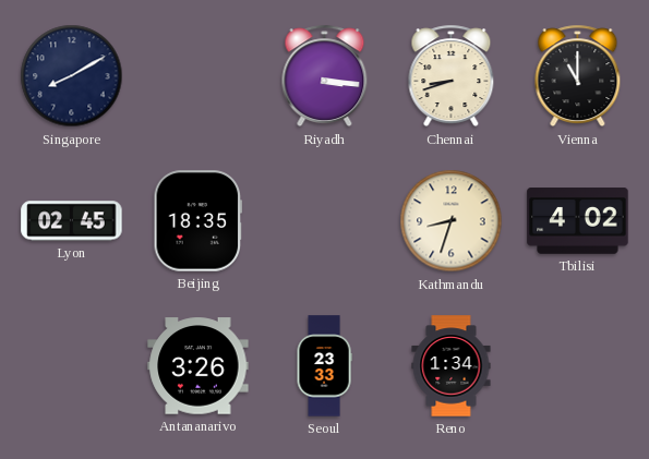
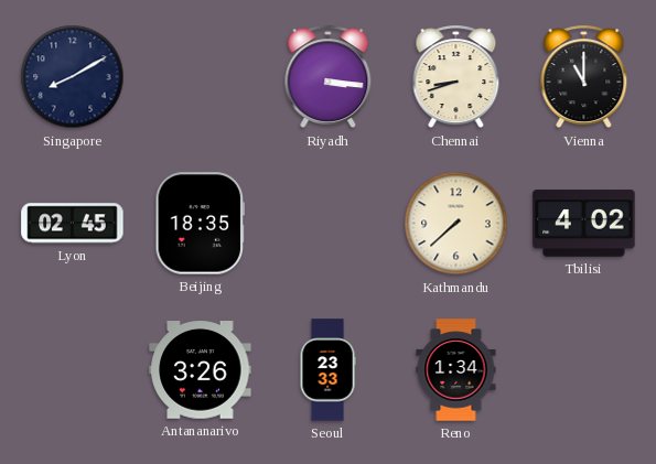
Kathmandu: 8:33 -> 7:38 (456, 224)
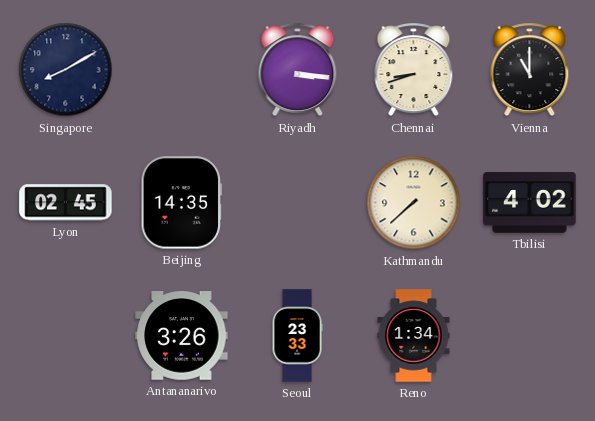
Beijing: 18:35 -> 14:35 (182, 203)
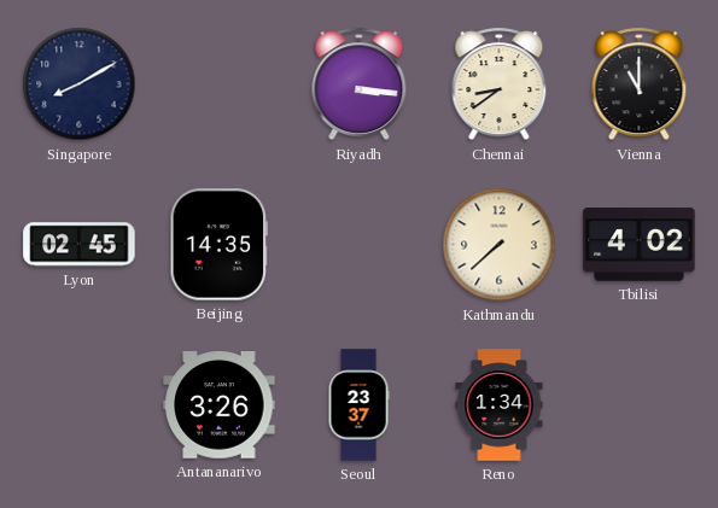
Chennai: 8:42 -> 8:39 (500, 84)
Seoul: 23:33 -> 23:37 (358, 405)
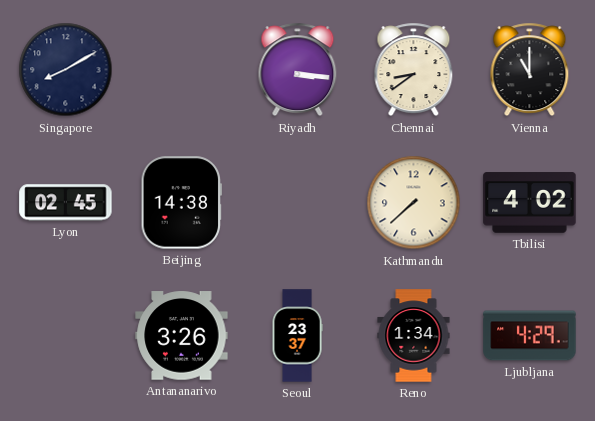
Beijing: 14:35 -> 14:38 (182, 203)
Ljubljana: none -> 4:29 (530, 336)
